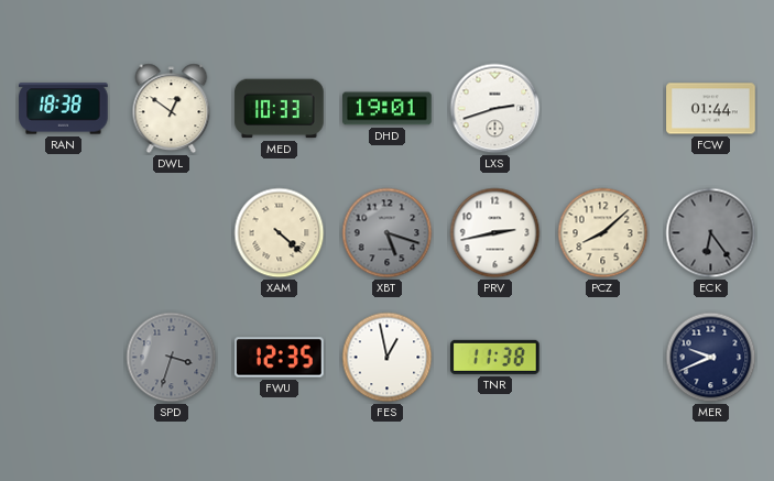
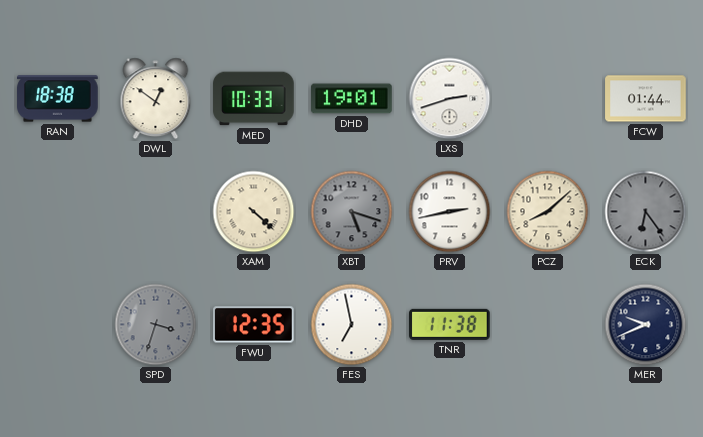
FES: 12:58 -> 6:58 (352, 325)
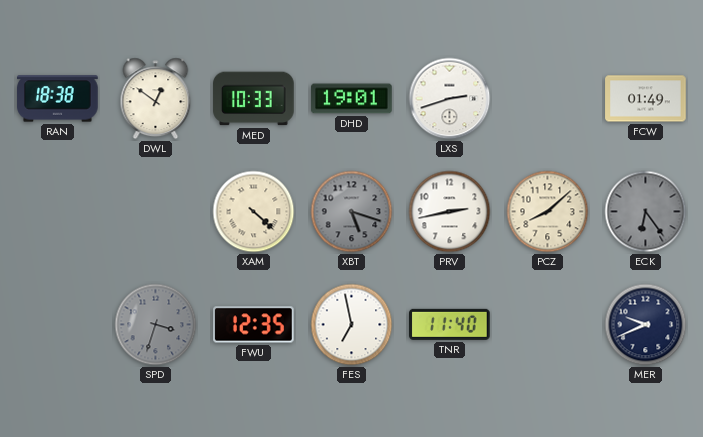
FCW: 01:44 -> 01:49 (646, 99)
TNR: 11:38 -> 11:40 (450, 324)
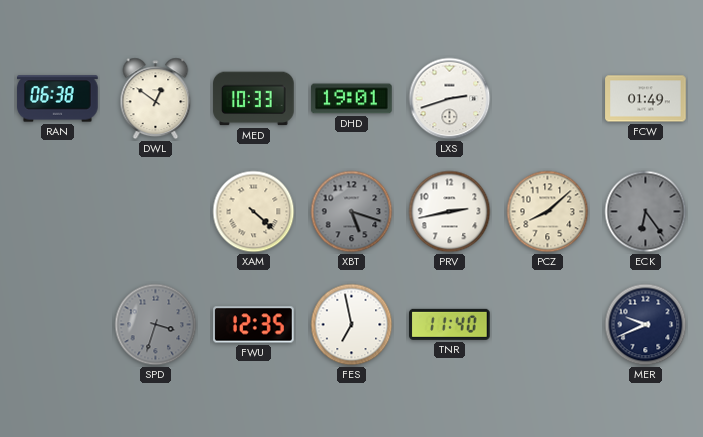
RAN: 18:38 -> 06:38 (58, 99)
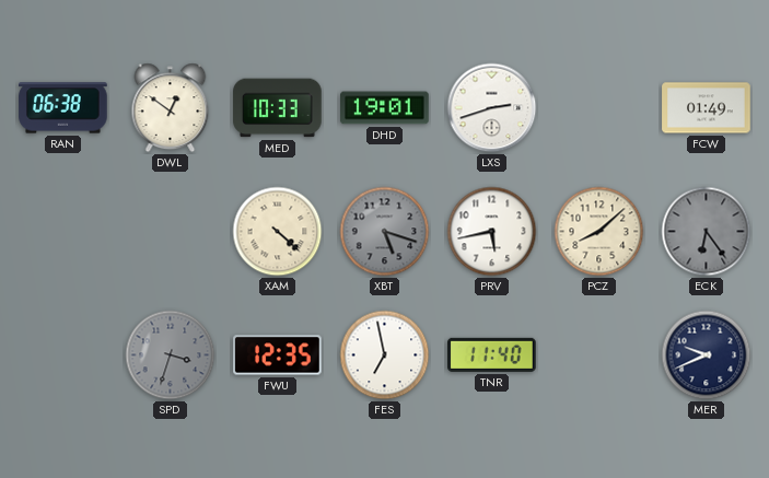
PRV: 2:43 -> 5:43 (492, 232)
